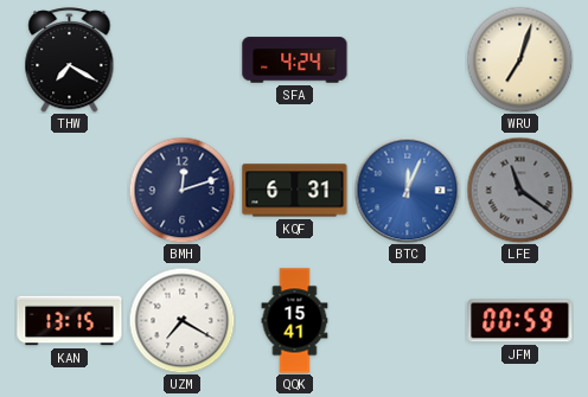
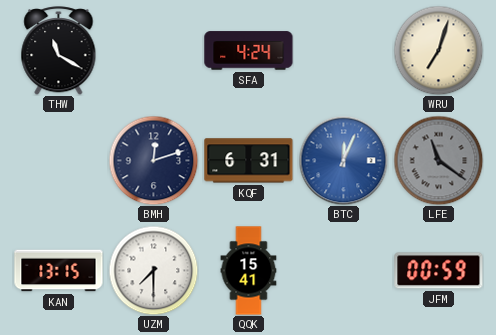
THW: 7:20 -> 11:20 (59, 51)
UZM: 7:20 -> 7:30 (153, 270)
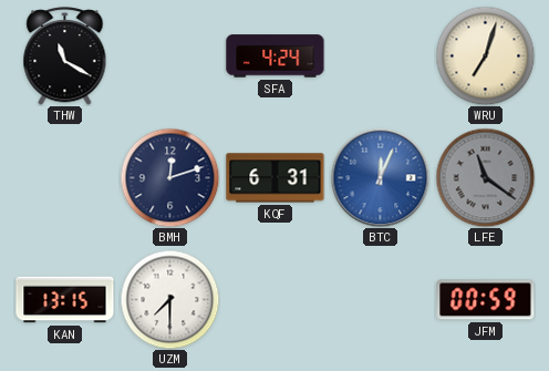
QQK: 15:41 -> none (249, 271)
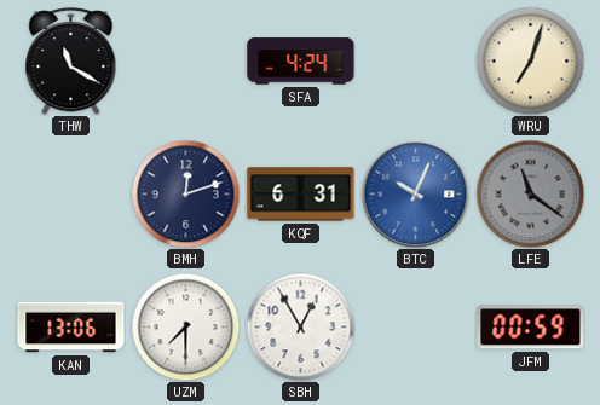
BTC: 12:04 -> 10:04 (415, 193)
KAN: 13:15 -> 13:06 (71, 328)
SBH: none -> 12:55 (300, 326)
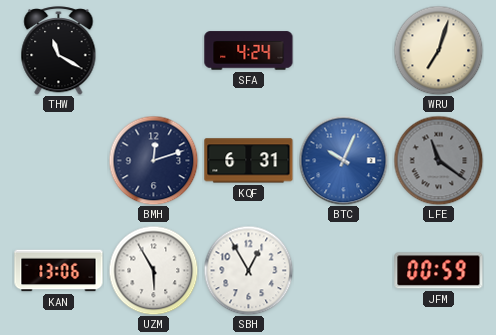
UZM: 7:30 -> 5:55 (153, 270)
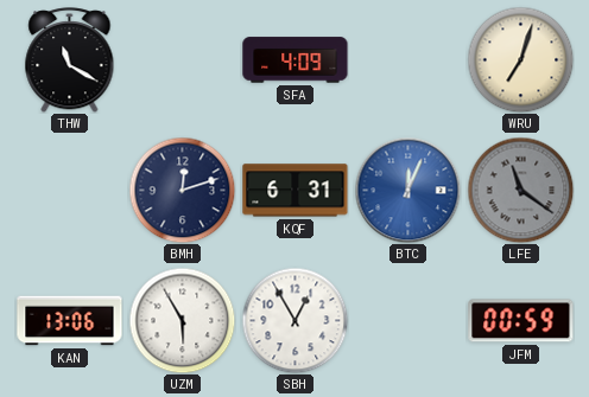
SFA: 4:24 -> 4:09 (296, 60)
BTC: 10:04 -> 12:04 (407, 190)
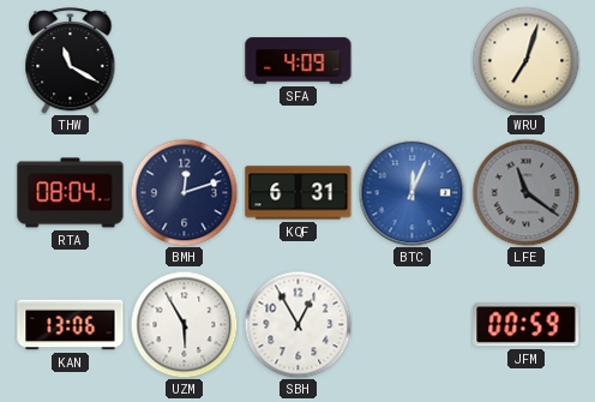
RTA: none -> 08:04 (71, 193)
